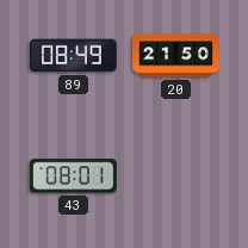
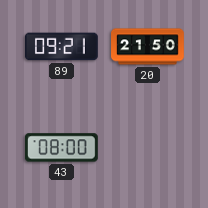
89: 08:49 -> 09:21 (61, 47)
43: 08:01 -> 08:00 (61, 148)
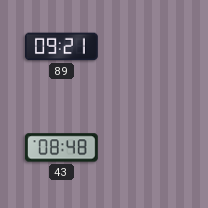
20: 21:50 -> none (148, 47)
43: 08:00 -> 08:48 (61, 148)
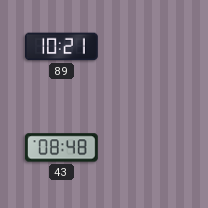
89: 09:21 -> 10:21 (61, 47)
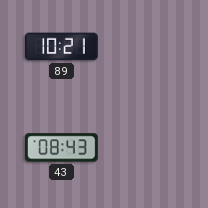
43: 08:48 -> 08:43 (61, 148)
